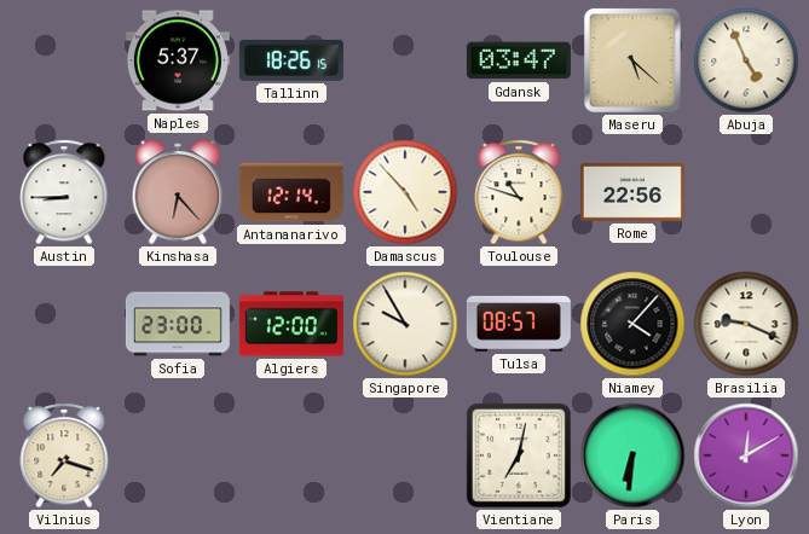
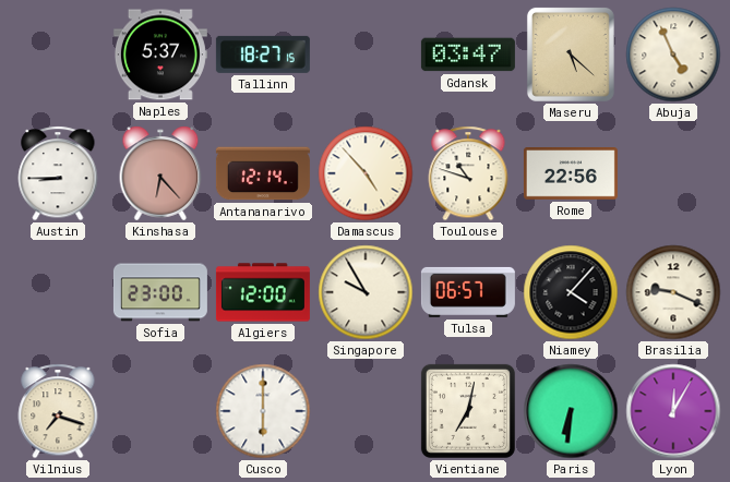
Tallinn: 18:26 -> 18:27 (263, 55)
Tulsa: 08:57 -> 06:57 (468, 292)
Cusco: none -> 6:00 (263, 411)
Lyon: 12:10 -> 12:05 (673, 411)
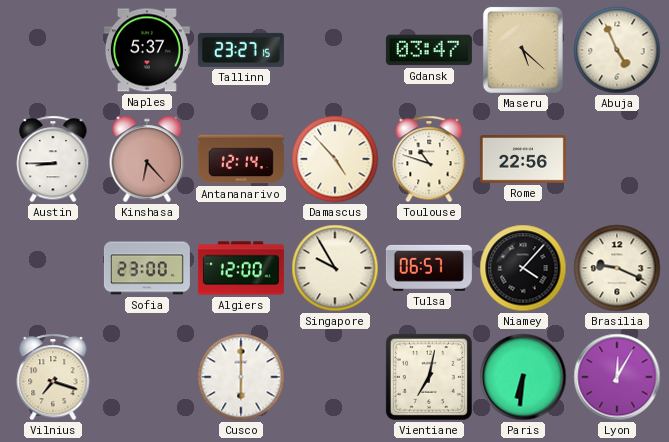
Tallinn: 18:27 -> 23:27 (241, 50)
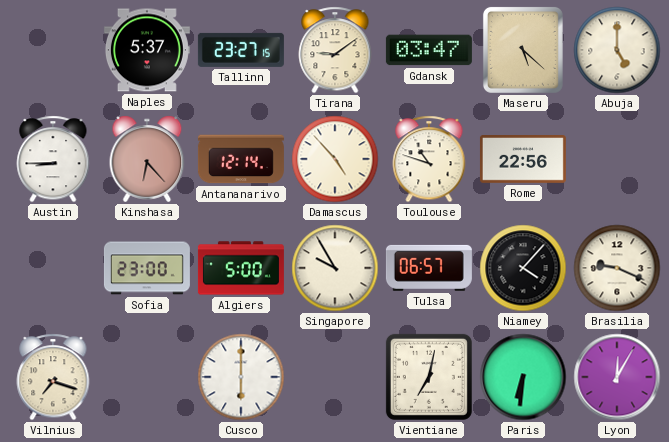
Tirana: none -> 9:09 (335, 50)
Abuja: 4:56 -> 5:00 (617, 50)
Algiers: 12:00 -> 5:00 (241, 268)
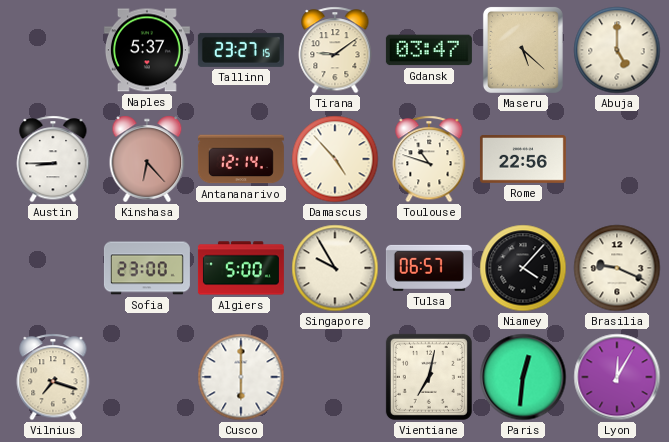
Paris: 6:31 -> 12:31 (523, 377)
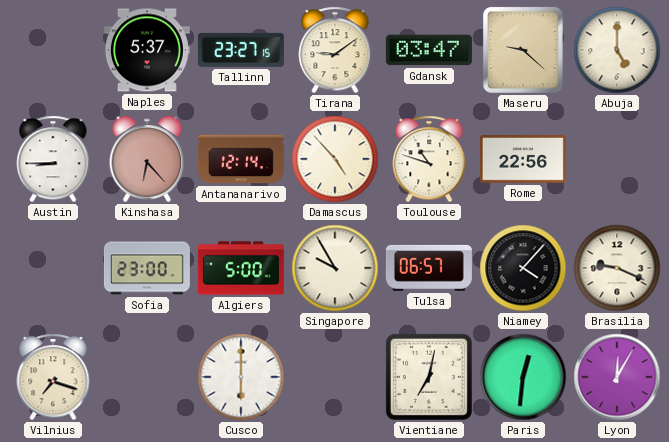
Maseru: 5:22 -> 9:22 (523, 50)
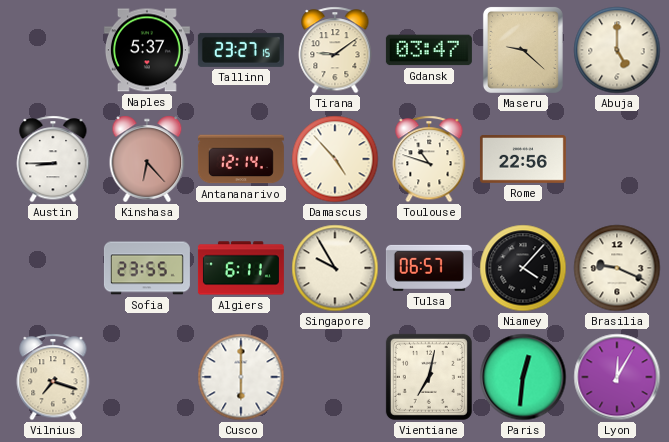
Sofia: 23:00 -> 23:55 (147, 268)
Algiers: 5:00 -> 6:11 (241, 268)
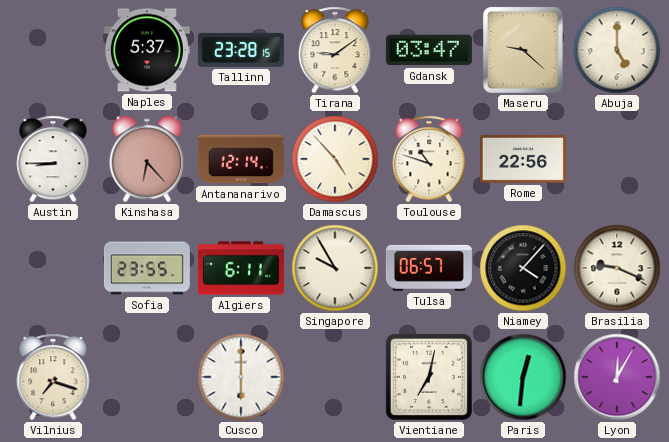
Tallinn: 23:27 -> 23:28 (241, 50)
